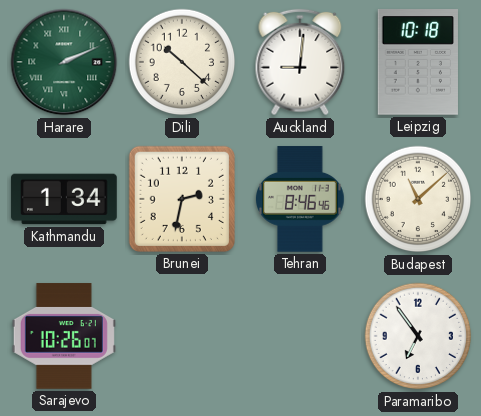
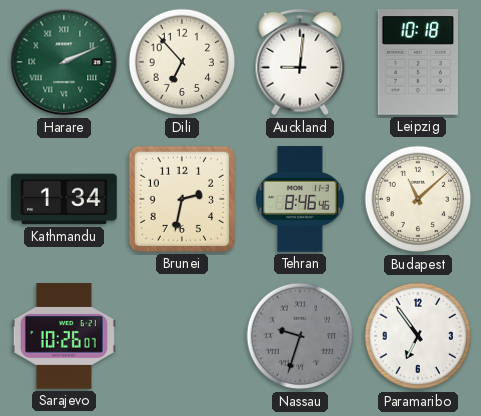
Dili: 10:22 -> 6:53 (182, 62)
Nassau: none -> 9:33 (300, 336)
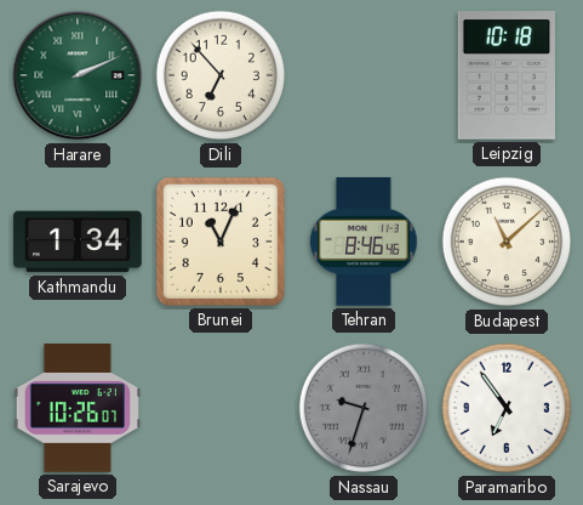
Auckland: 9:01 -> none (300, 62)
Brunei: 2:32 -> 11:04 (221, 242)
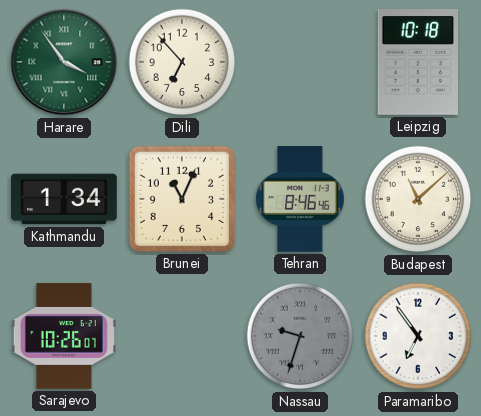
Harare: 2:11 -> 3:54 (64, 62)
